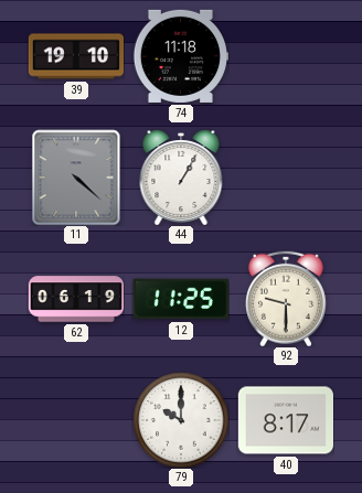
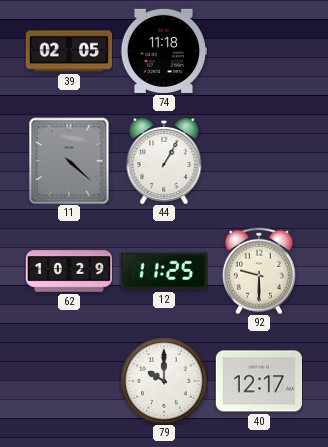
39: 19:10 -> 02:05 (69, 51)
62: 06:19 -> 10:29 (69, 271)
40: 8:17 -> 12:17 (258, 381)
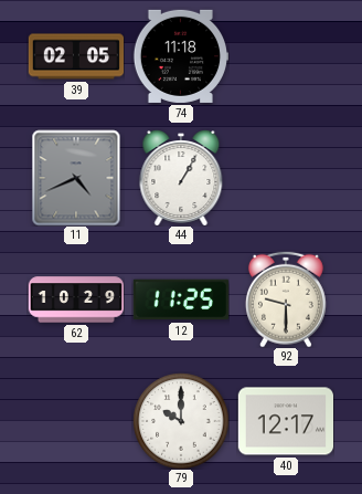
11: 4:22 -> 4:41 (76, 178)
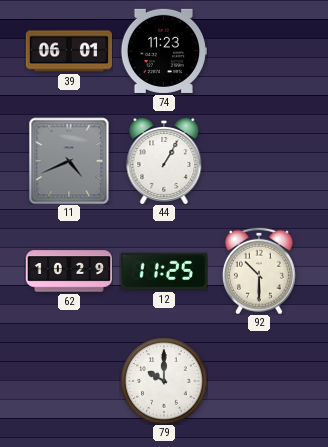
39: 02:05 -> 06:01 (69, 51)
74: 11:18 -> 11:23 (163, 51)
92: 9:30 -> 10:30 (259, 271)
40: 12:17 -> none (285, 421)
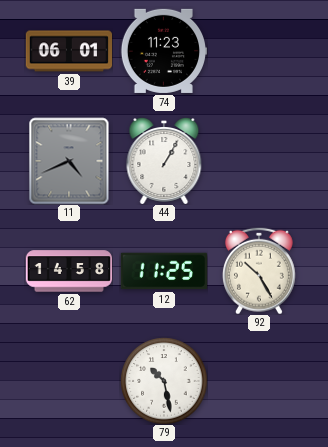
62: 10:29 -> 14:58 (69, 271)
92: 10:30 -> 10:25 (259, 271)
79: 10:00 -> 10:28 (164, 381)
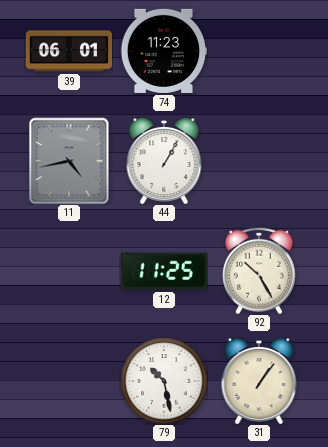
11: 4:41 -> 4:43 (69, 161)
62: 14:58 -> none (69, 271)
31: none -> 1:06 (259, 381)
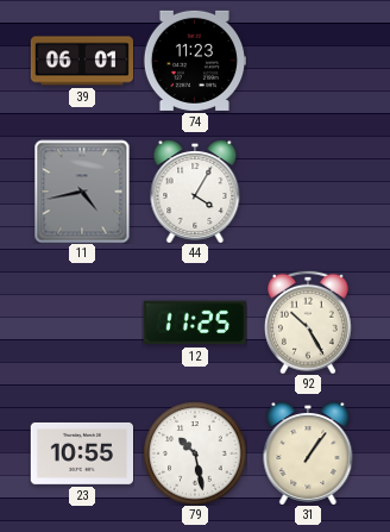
44: 1:05 -> 4:05 (195, 192)
23: none -> 10:55 (81, 453)
